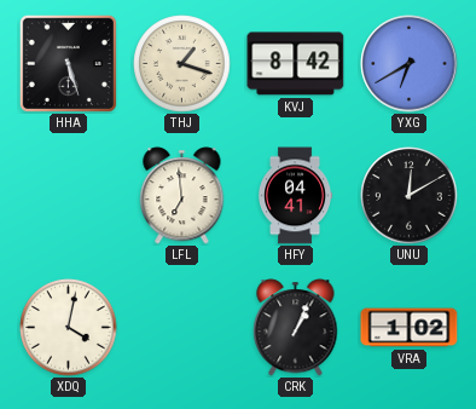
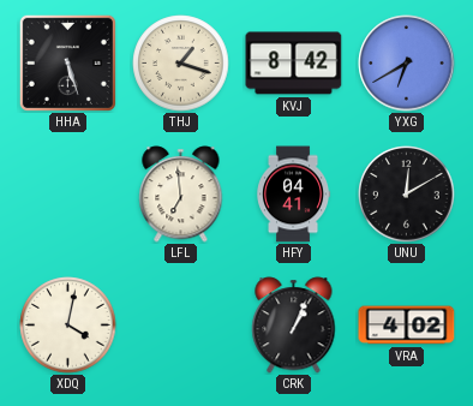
VRA: 1:02 -> 4:02 (407, 326)
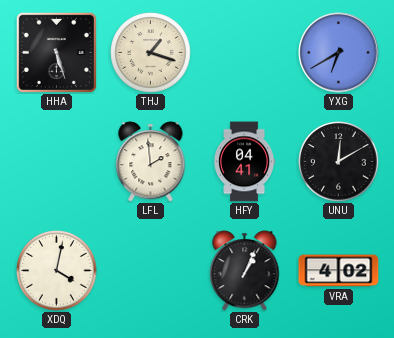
KVJ: 8:42 -> none (294, 64)
LFL: 6:59 -> 1:59 (151, 162)
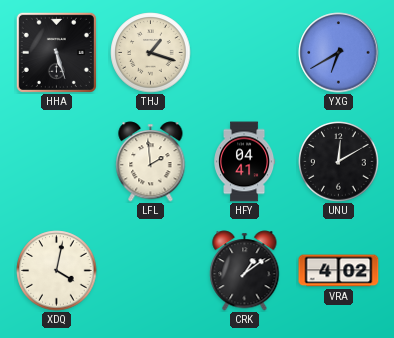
CRK: 1:04 -> 1:09 (245, 271)
